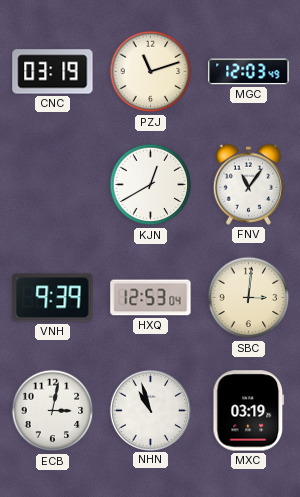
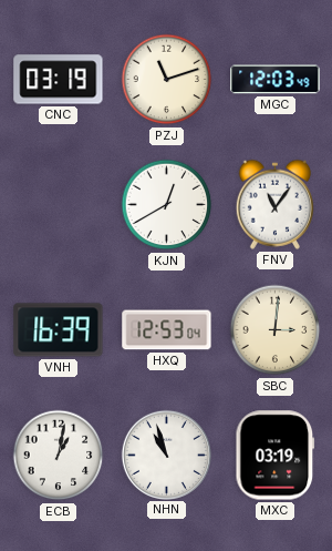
VNH: 9:39 -> 16:39 (59, 330)
ECB: 3:02 -> 1:02 (59, 456)
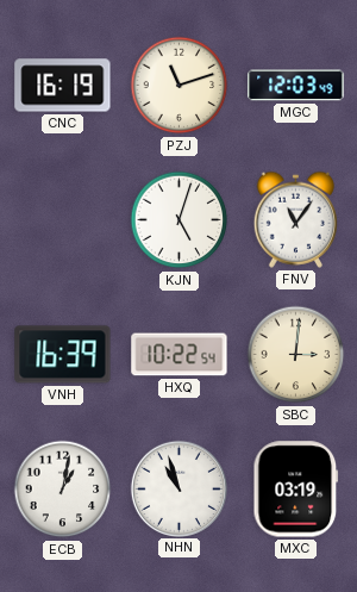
CNC: 03:19 -> 16:19 (63, 86)
KJN: 12:40 -> 5:03 (180, 220)
HXQ: 12:53 -> 10:22 (180, 355)
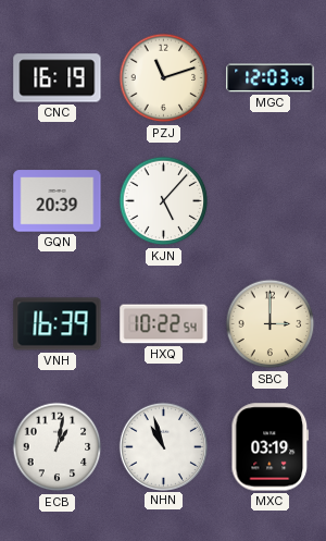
GQN: none -> 20:39 (58, 201)
KJN: 5:03 -> 5:07 (164, 201)
FNV: 11:06 -> none (295, 219)
SBC: 3:01 -> 3:00 (271, 324)
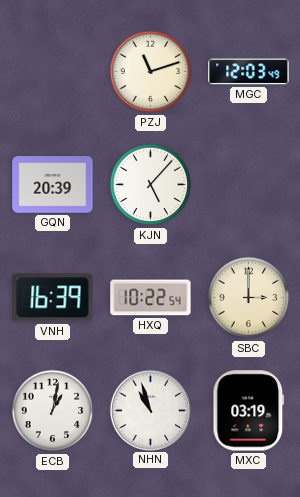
CNC: 16:19 -> none (58, 78)
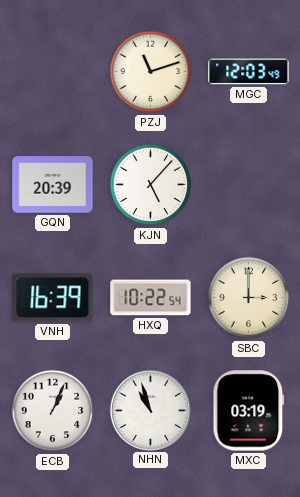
ECB: 1:02 -> 1:04 (53, 411)
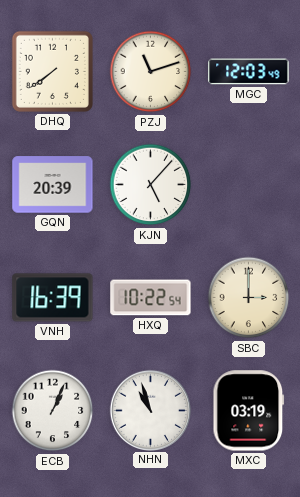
DHQ: none -> 7:39 (52, 71)
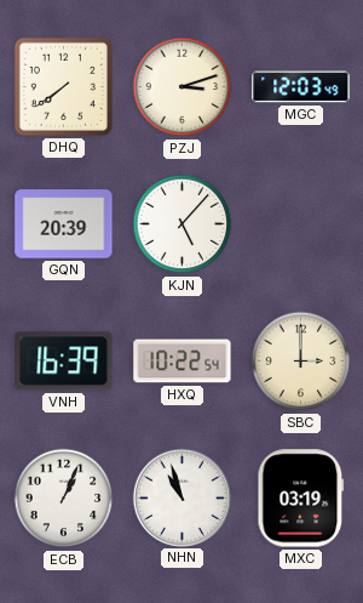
PZJ: 11:12 -> 3:12 (183, 87)
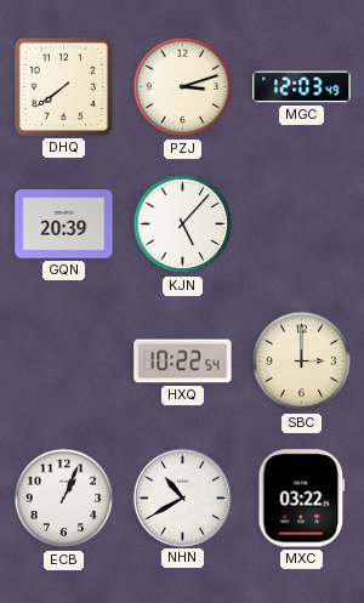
VNH: 16:39 -> none (64, 362)
NHN: 10:57 -> 10:40 (182, 497)
MXC: 03:19 -> 03:22 (302, 499)
